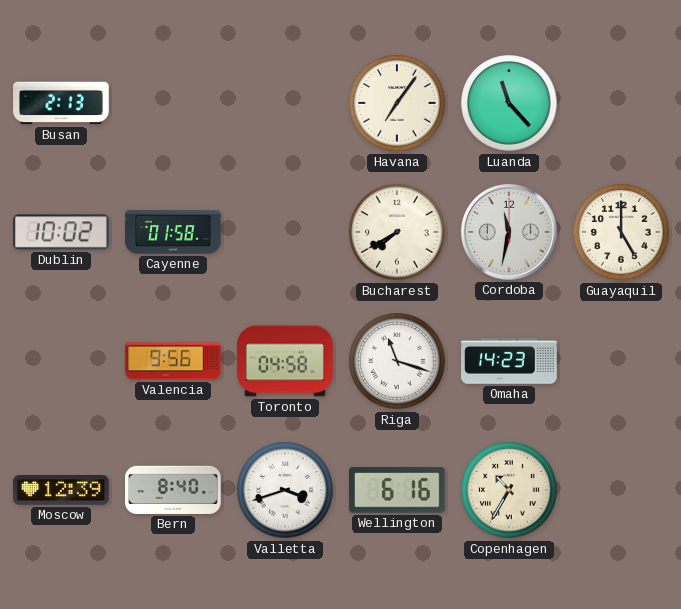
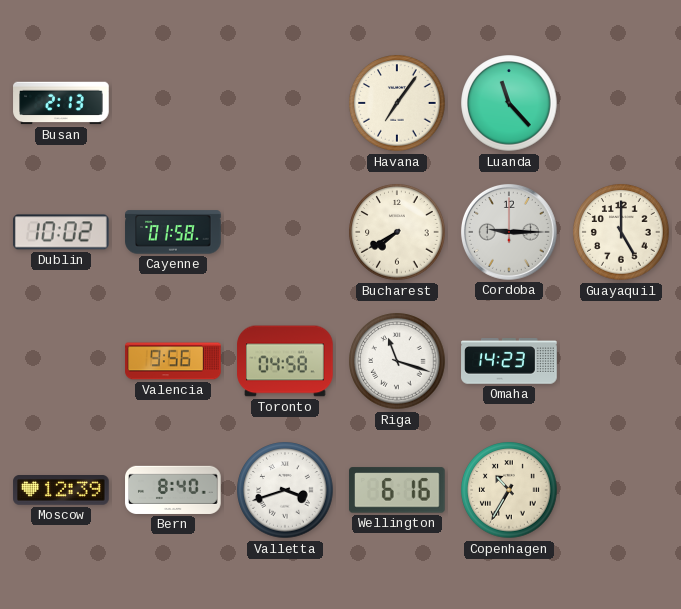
Cordoba: 11:32 -> 9:15 (509, 232)
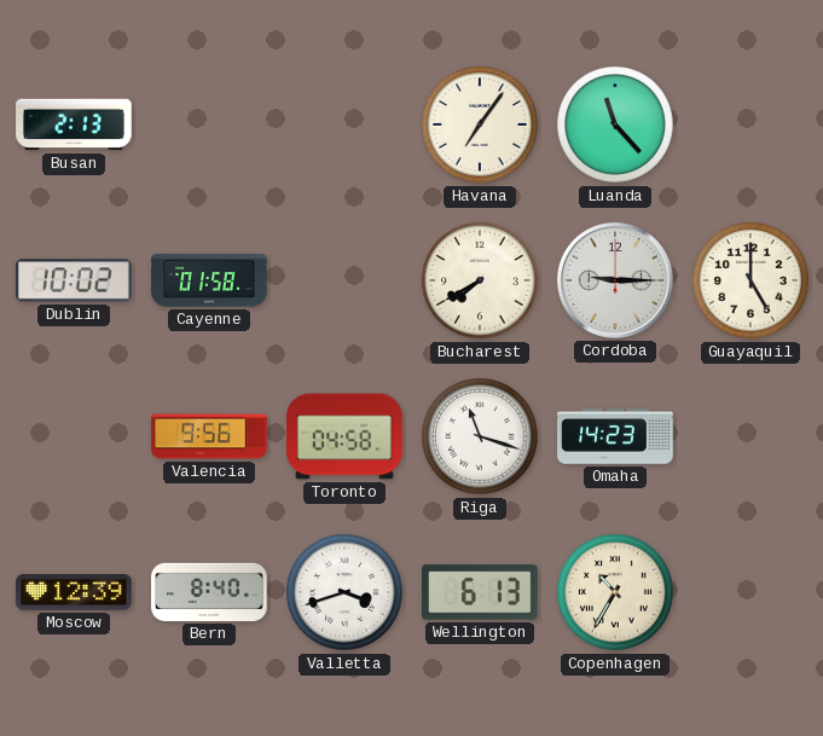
Wellington: 6:16 -> 6:13 (481, 592)
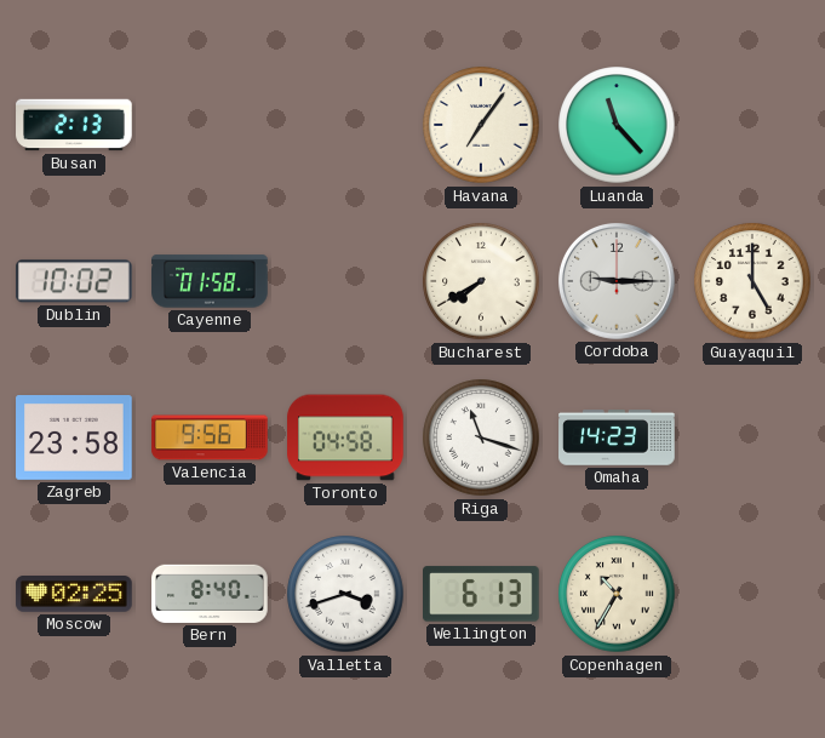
Zagreb: none -> 23:58 (74, 439)
Moscow: 12:39 -> 02:25 (74, 595)
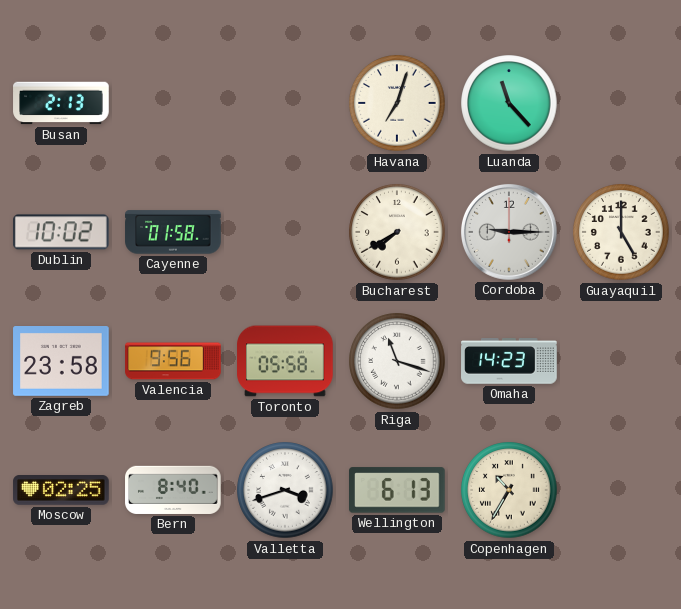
Havana: 7:06 -> 7:03 (397, 103)
Toronto: 04:58 -> 05:58 (285, 361)
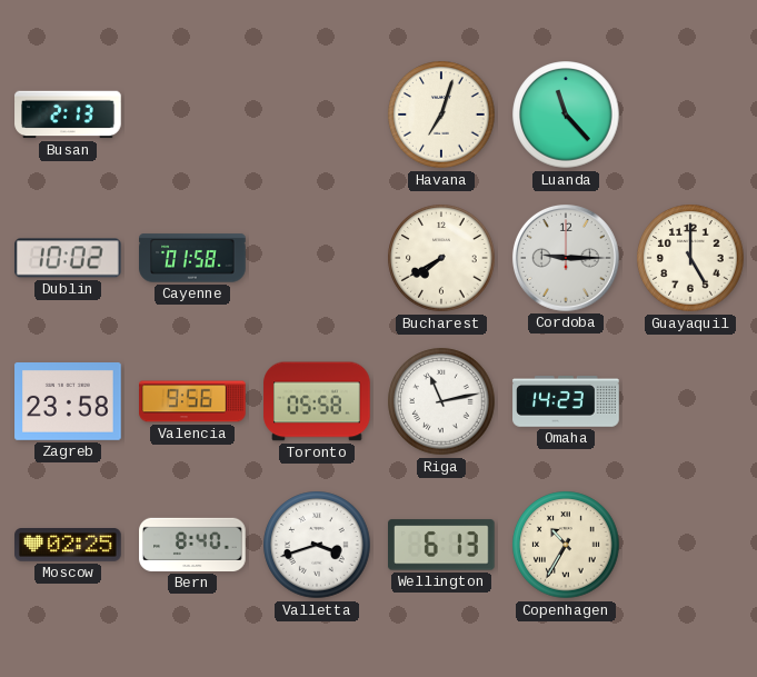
Riga: 11:18 -> 11:13 (441, 401)
